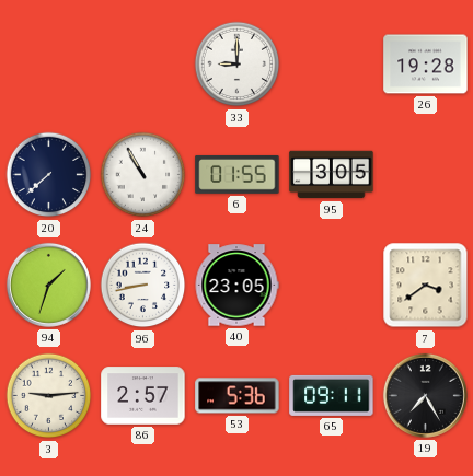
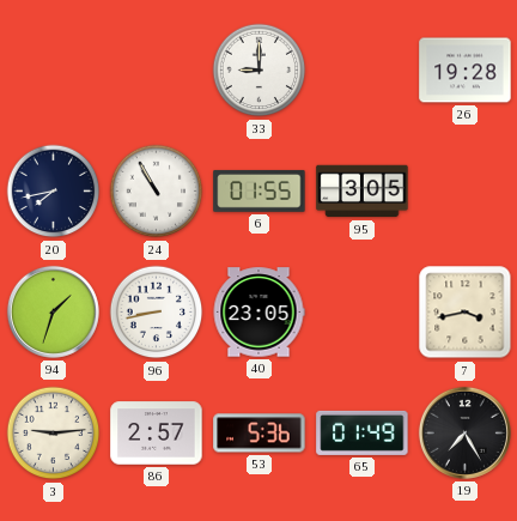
20: 7:38 -> 7:43 (54, 192)
7: 3:39 -> 3:43 (466, 313)
65: 09:11 -> 01:49 (363, 432)
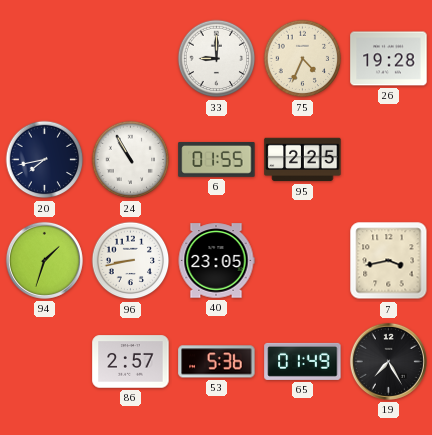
75: none -> 4:34 (303, 59)
95: 3:05 -> 2:25 (303, 160)
3: 9:14 -> none (54, 434)
